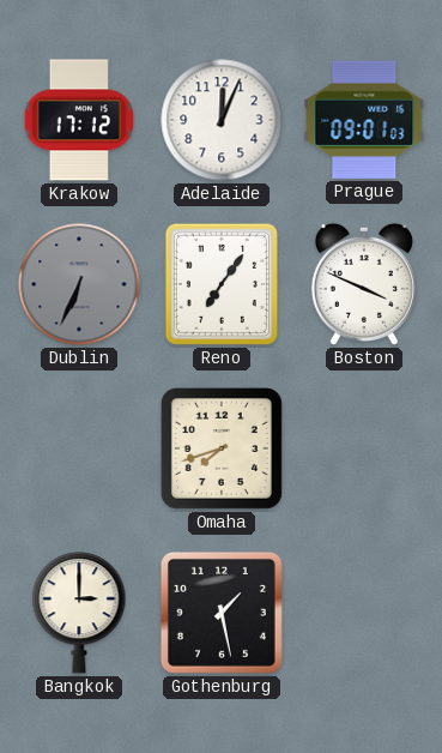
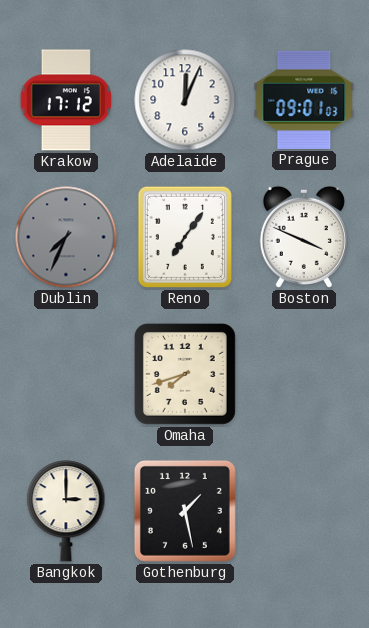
Dublin: 6:34 -> 7:34 (66, 237)
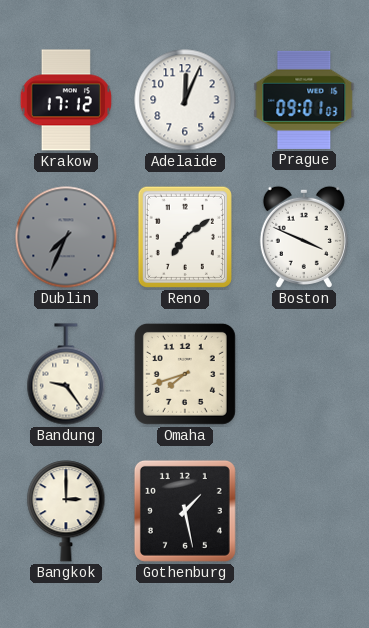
Reno: 7:06 -> 7:09 (185, 237)
Bandung: none -> 9:24 (66, 374)
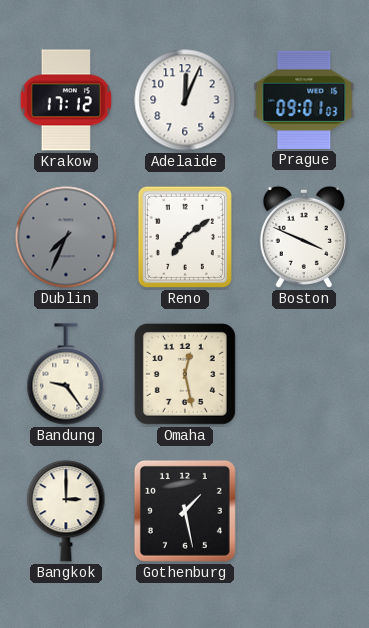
Omaha: 7:42 -> 12:28 (185, 374)
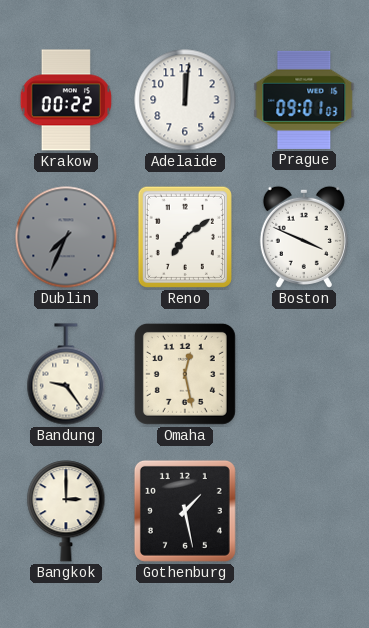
Krakow: 17:12 -> 00:22 (65, 100)
Adelaide: 12:04 -> 12:01 (185, 100)
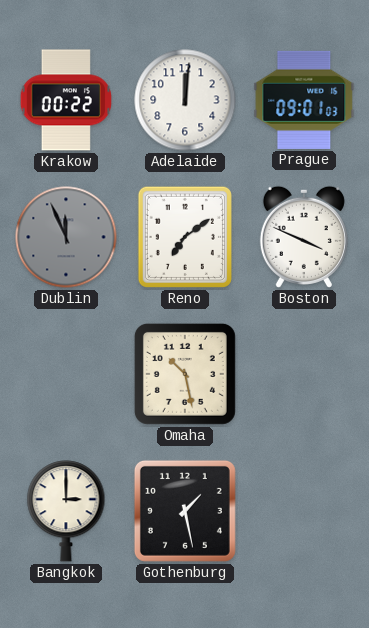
Dublin: 7:34 -> 11:56 (66, 237)
Bandung: 9:24 -> none (66, 374)
Omaha: 12:28 -> 10:28 (185, 374)
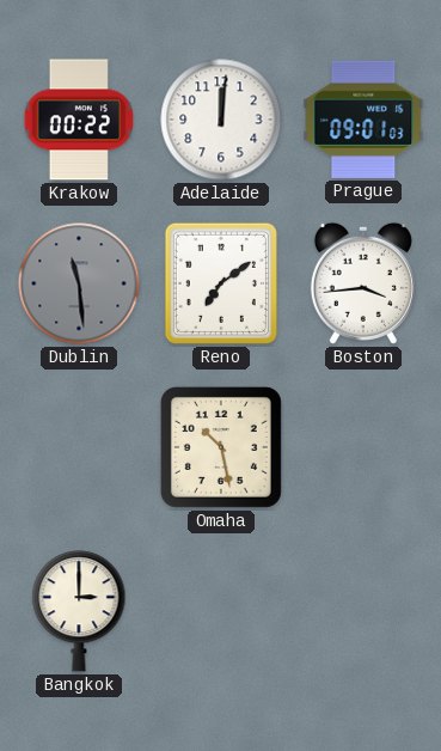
Dublin: 11:56 -> 11:29 (79, 283)
Boston: 3:49 -> 3:44 (363, 283)
Gothenburg: 1:28 -> none (185, 511)
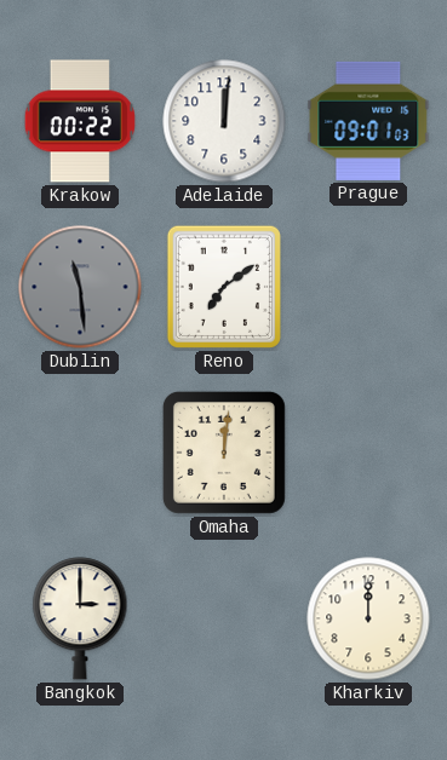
Boston: 3:44 -> none (363, 283)
Omaha: 10:28 -> 12:01 (224, 453)
Kharkiv: none -> 12:00 (368, 618)
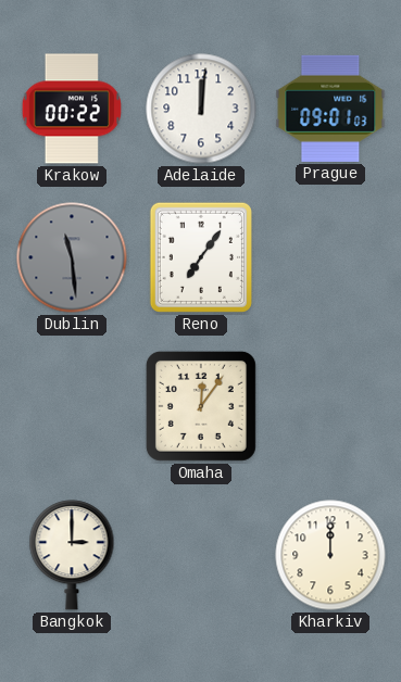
Reno: 7:09 -> 7:06 (201, 257)
Omaha: 12:01 -> 12:06 (201, 406)
